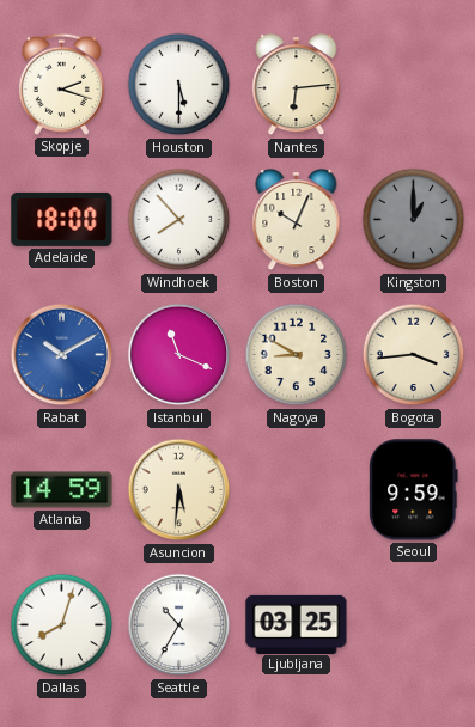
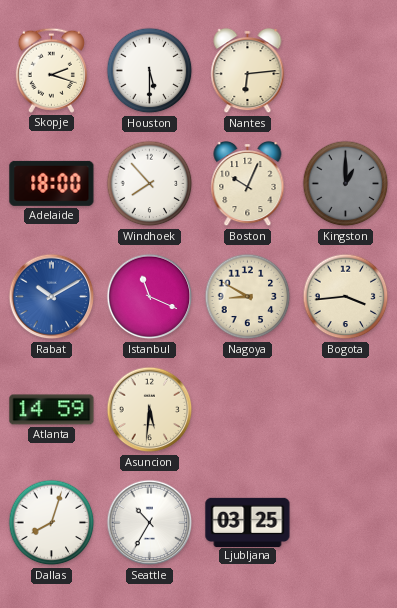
Seoul: 9:59 -> none (414, 490)
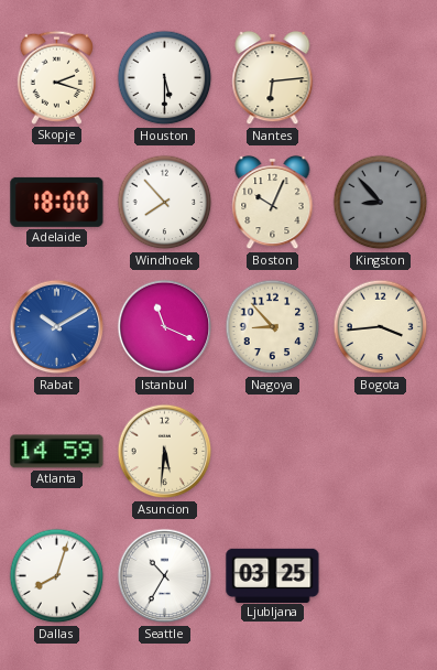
Kingston: 1:00 -> 8:53 (381, 203)
Nagoya: 8:50 -> 8:53 (273, 327)
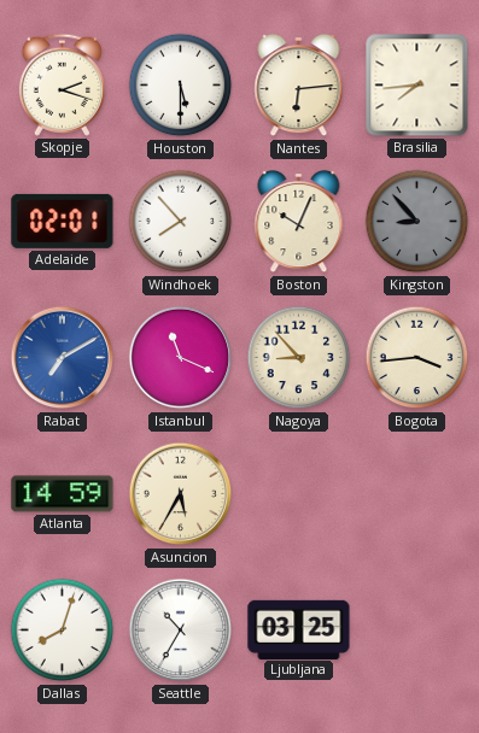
Brasilia: none -> 7:44 (417, 86)
Adelaide: 18:00 -> 02:01 (63, 221)
Rabat: 10:10 -> 7:10 (63, 358)
Asuncion: 5:31 -> 5:35 (181, 494)
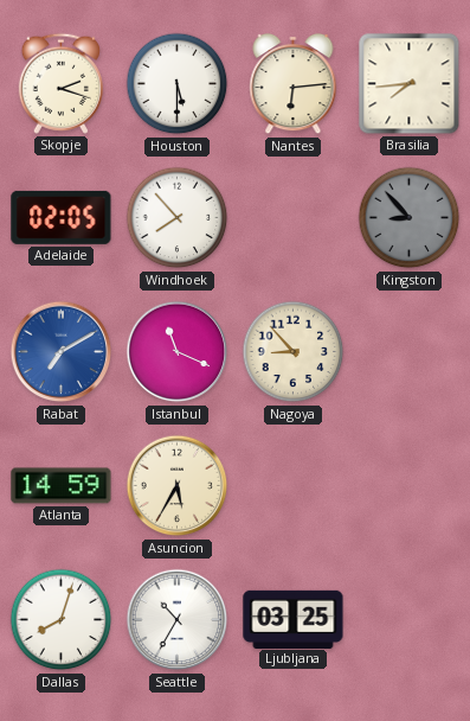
Adelaide: 02:01 -> 02:05 (62, 217)
Boston: 10:04 -> none (299, 222)
Bogota: 3:44 -> none (417, 358)
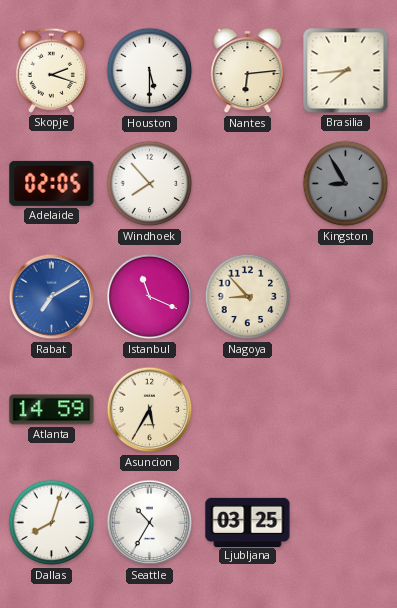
Kingston: 8:53 -> 8:55 (346, 184)
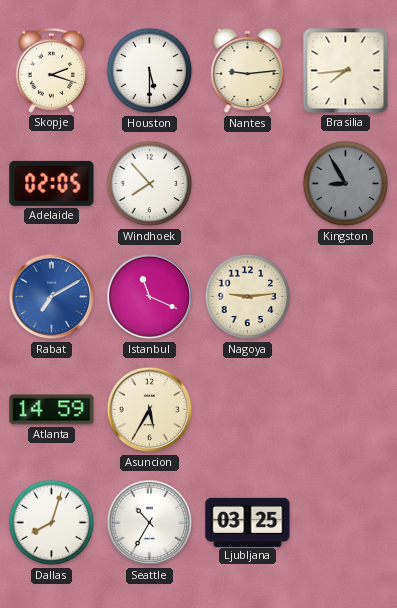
Nantes: 6:14 -> 9:14 (248, 71)
Nagoya: 8:53 -> 9:14 (248, 297)
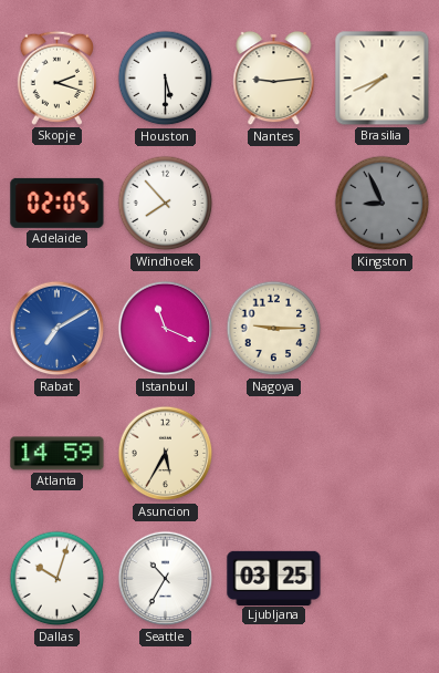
Brasilia: 7:44 -> 7:41 (383, 79)
Kingston: 8:55 -> 8:56 (383, 204)
Nagoya: 9:14 -> 9:15 (274, 329)
Dallas: 8:03 -> 10:03 (58, 579)
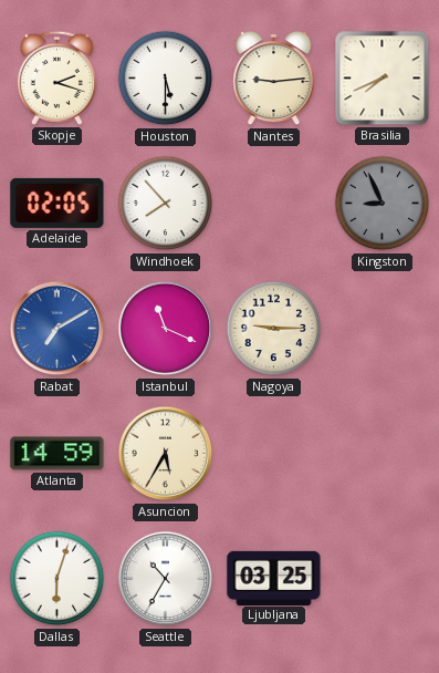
Dallas: 10:03 -> 6:03 (58, 579)
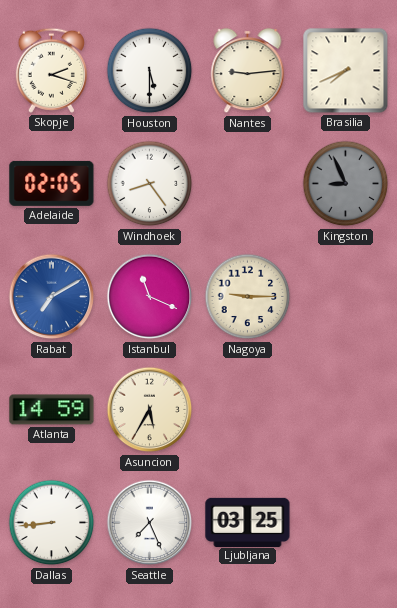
Windhoek: 7:53 -> 8:24 (150, 184)
Dallas: 6:03 -> 8:44 (52, 523)
Seattle: 10:35 -> 7:26 (150, 523)
